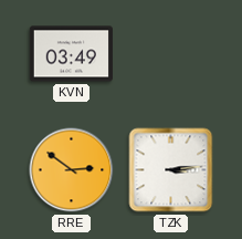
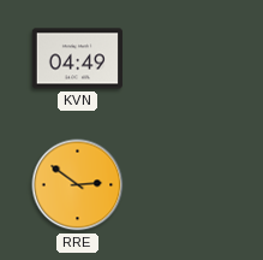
KVN: 03:49 -> 04:49 (77, 59)
TZK: 3:14 -> none (171, 170)
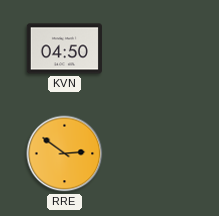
KVN: 04:49 -> 04:50 (64, 49)
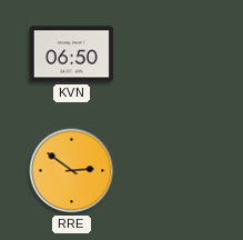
KVN: 04:50 -> 06:50 (71, 54)
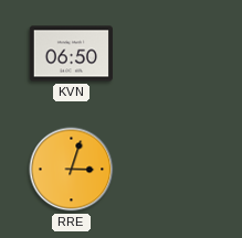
RRE: 2:51 -> 3:03 (72, 170)
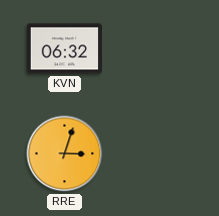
KVN: 06:50 -> 06:32 (64, 49)
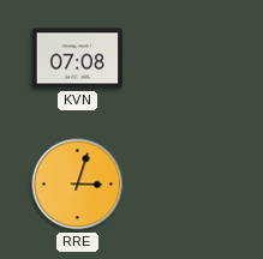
KVN: 06:32 -> 07:08 (77, 59)
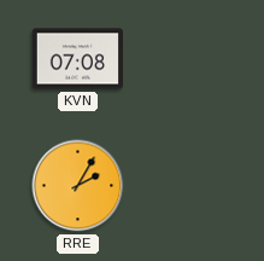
RRE: 3:03 -> 2:05 (78, 186)
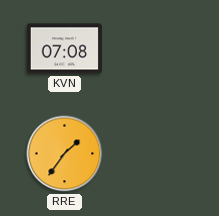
RRE: 2:05 -> 1:36 (65, 154)
